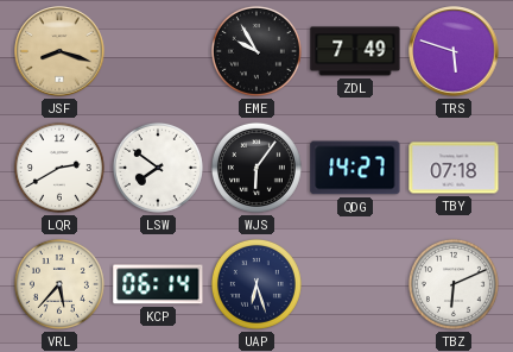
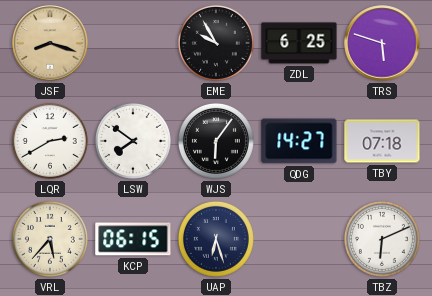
ZDL: 7:49 -> 6:25 (299, 43)
KCP: 06:14 -> 06:15 (133, 239)
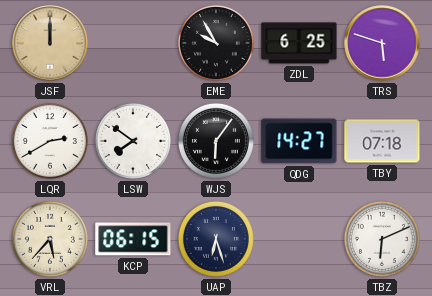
JSF: 8:18 -> 12:00 (50, 43)
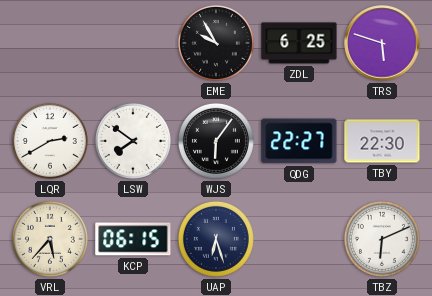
JSF: 12:00 -> none (50, 43)
QDG: 14:27 -> 22:27 (299, 141)
TBY: 07:18 -> 22:30 (382, 141)
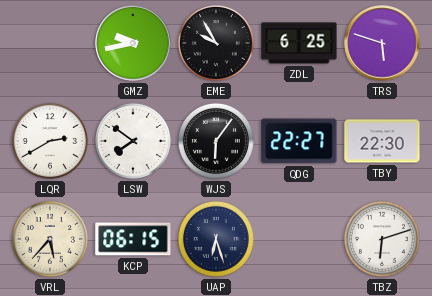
GMZ: none -> 9:43 (133, 43)
TBZ: 6:11 -> 6:12 (382, 239)
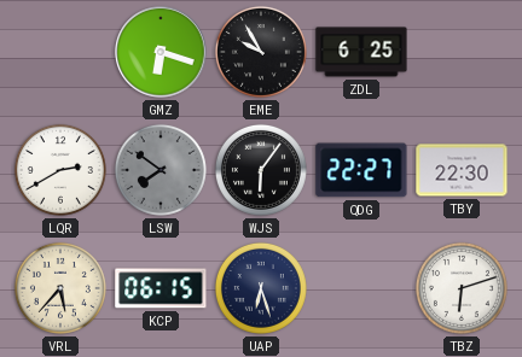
GMZ: 9:43 -> 6:18 (161, 52)
TRS: 5:48 -> none (382, 43)
LSW dial: white -> grey (161, 170)
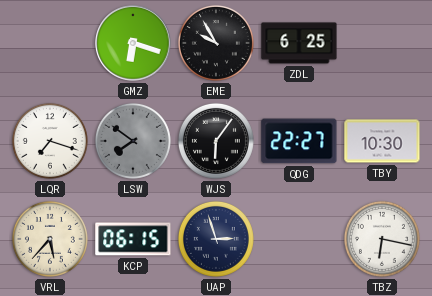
LQR: 2:40 -> 7:18 (50, 141)
TBY: 22:30 -> 10:30 (382, 141)
UAP: 6:27 -> 2:57 (216, 239)
TBZ: 6:12 -> 6:17 (382, 239)
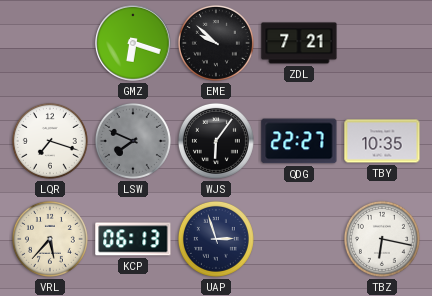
EME: 9:55 -> 9:52 (216, 43)
ZDL: 6:25 -> 7:21 (299, 43)
LSW: 7:51 -> 7:49 (133, 141)
TBY: 10:30 -> 10:35 (382, 141)
KCP: 06:15 -> 06:13 (133, 239)
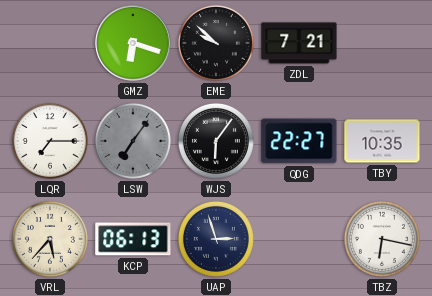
LQR: 7:18 -> 7:15 (50, 141)
LSW: 7:49 -> 7:06 (133, 141)
